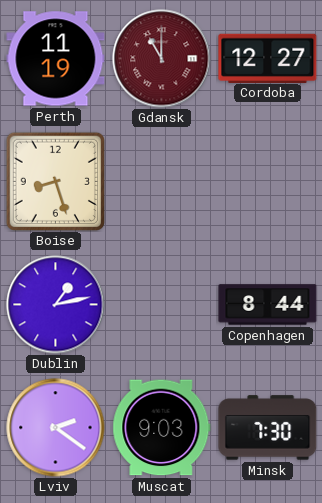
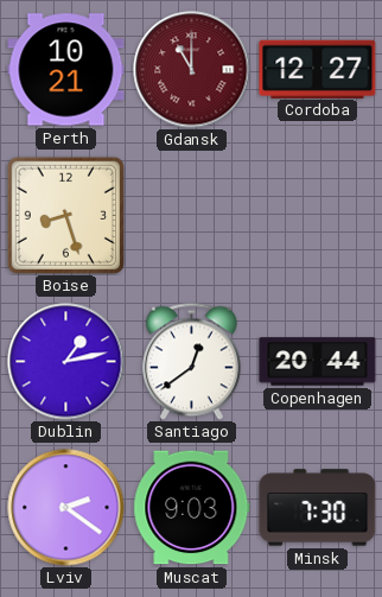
Perth: 11:19 -> 10:21 (66, 70)
Santiago: none -> 12:39 (191, 361)
Copenhagen: 8:44 -> 20:44 (318, 362)
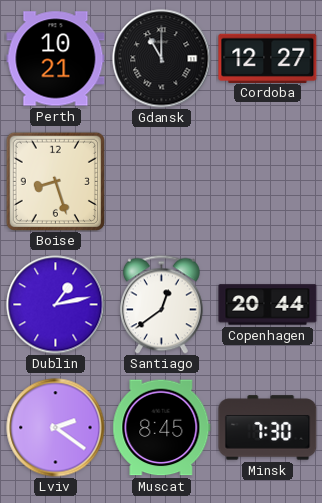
Gdansk dial: burgundy -> black (162, 59)
Muscat: 9:03 -> 8:45 (162, 428)
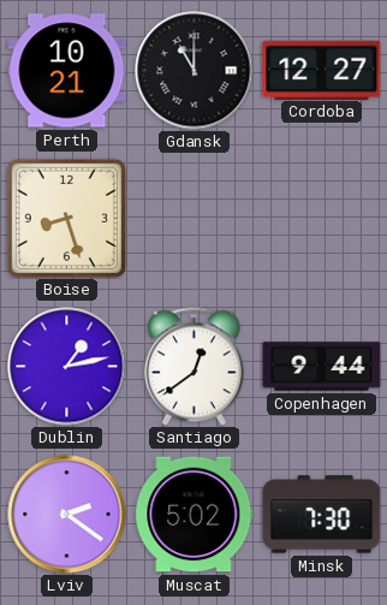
Copenhagen: 20:44 -> 9:44 (322, 367)
Muscat: 8:45 -> 5:02 (195, 515)
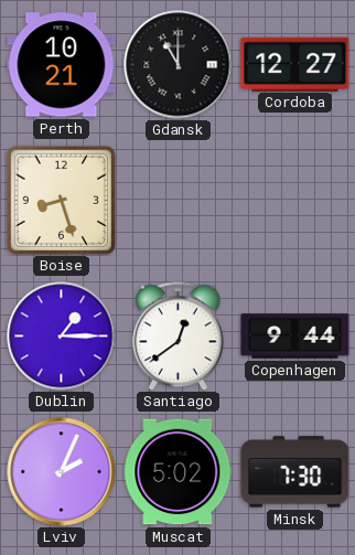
Dublin: 1:13 -> 1:15 (62, 337)
Lviv: 2:21 -> 2:04 (62, 472)
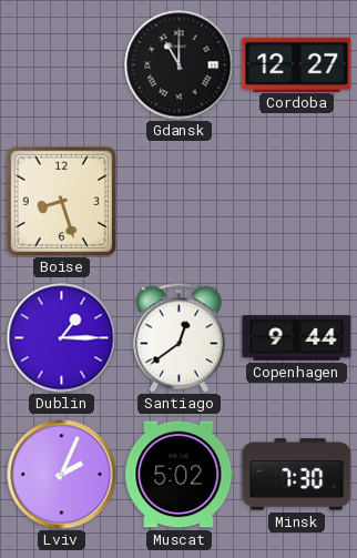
Perth: 10:21 -> none (62, 65)
